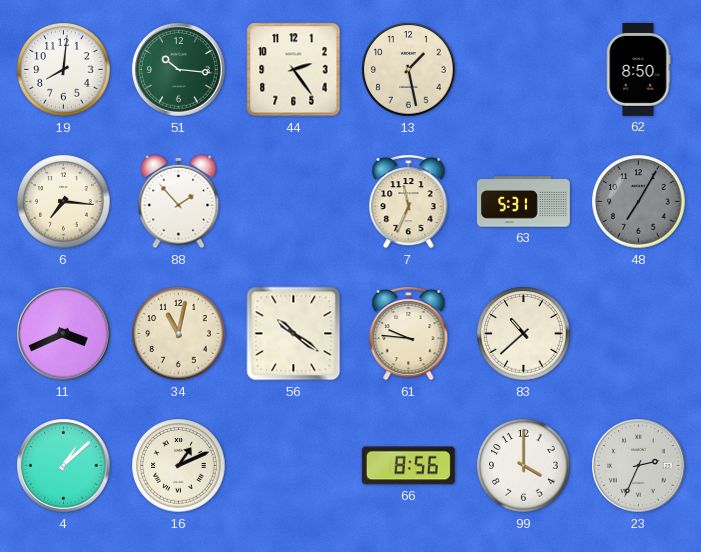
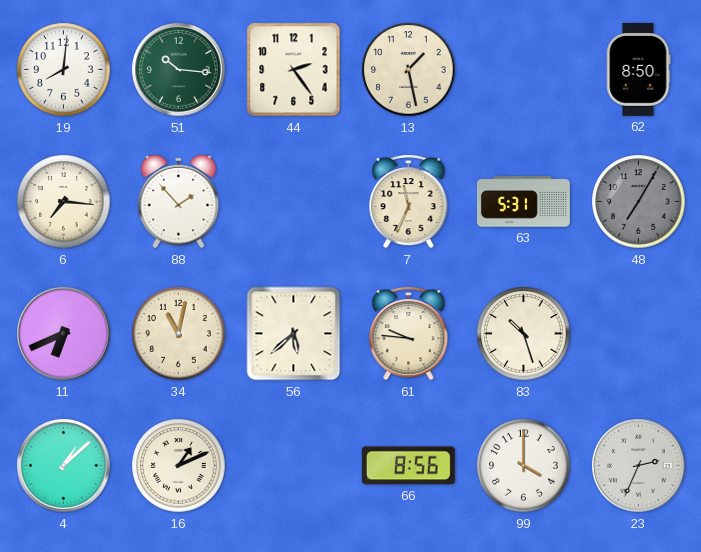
11: 3:41 -> 6:41 (64, 334)
56: 10:21 -> 5:38 (294, 334)
83: 10:38 -> 10:27 (524, 334)
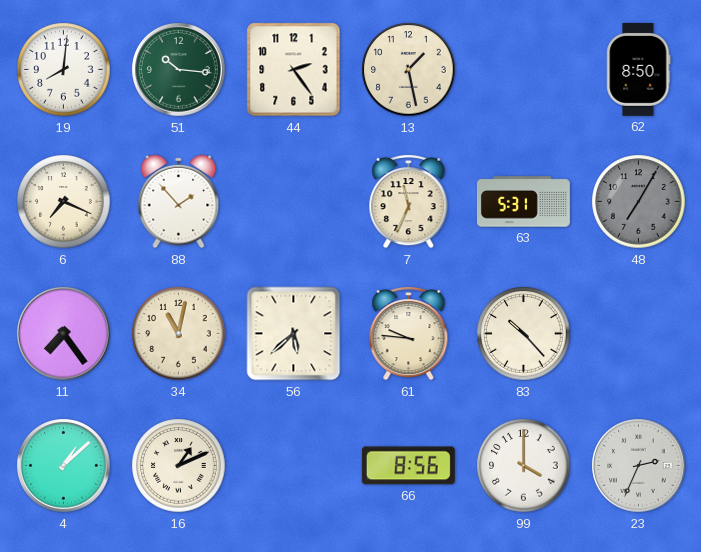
6: 7:16 -> 7:19 (64, 202)
11: 6:41 -> 7:24 (64, 334)
83: 10:27 -> 10:23 (524, 334)
